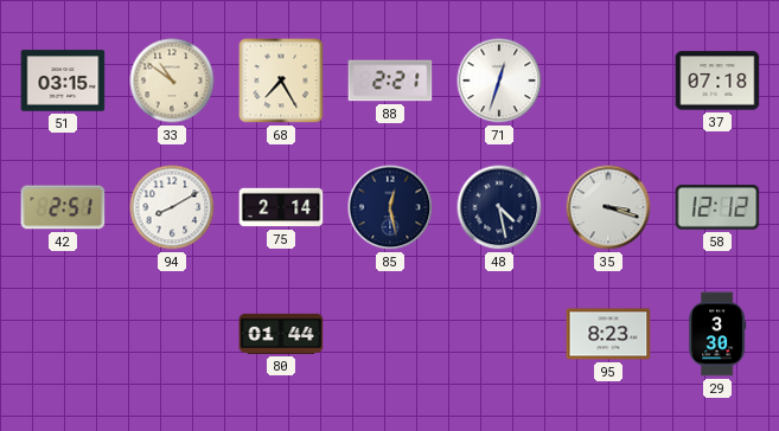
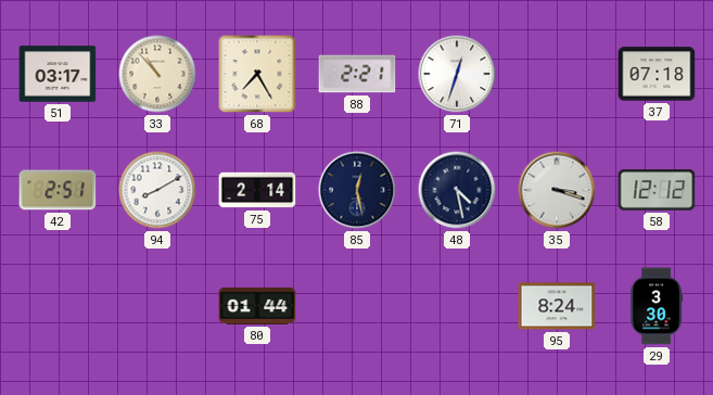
51: 03:15 -> 03:17 (58, 74)
33: 10:51 -> 10:53 (157, 74)
95: 8:23 -> 8:24 (557, 306)
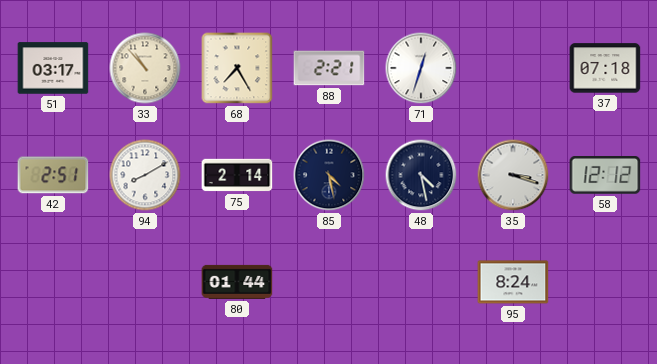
85: 12:28 -> 4:28 (329, 175)
29: 3:30 -> none (657, 306)
